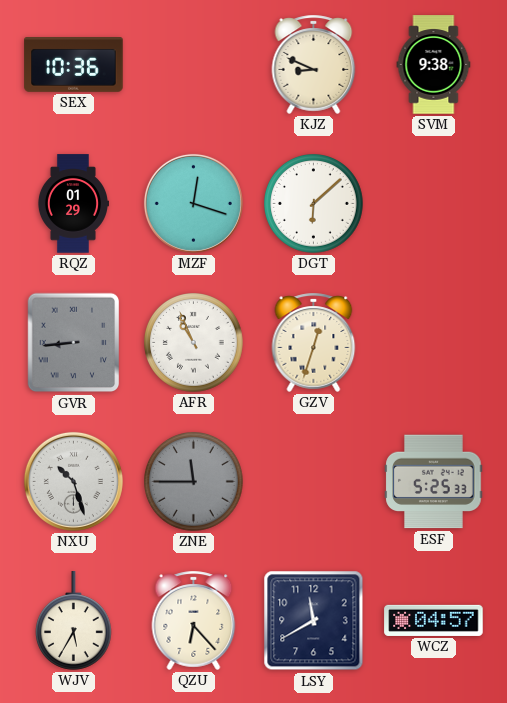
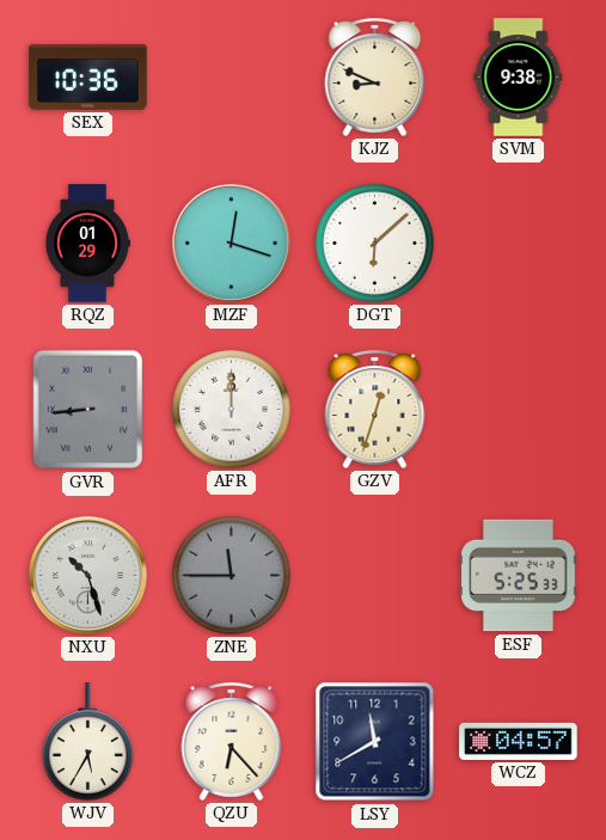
AFR: 10:56 -> 12:00 (232, 410)
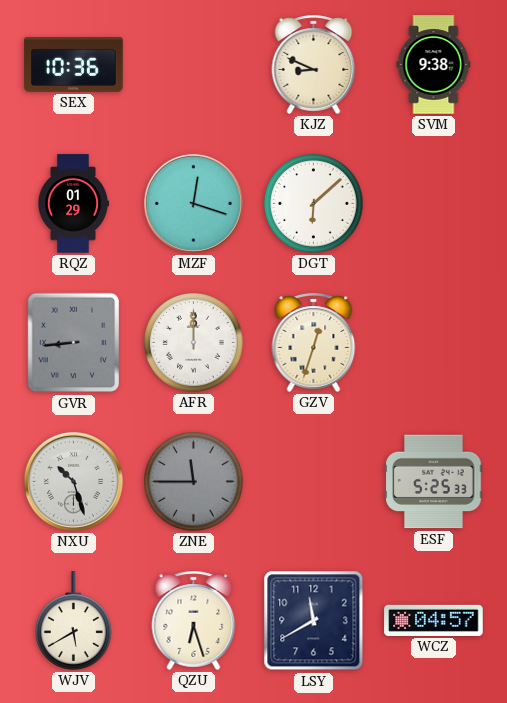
WJV: 5:35 -> 5:40 (73, 621)
QZU: 6:23 -> 6:27 (194, 620)
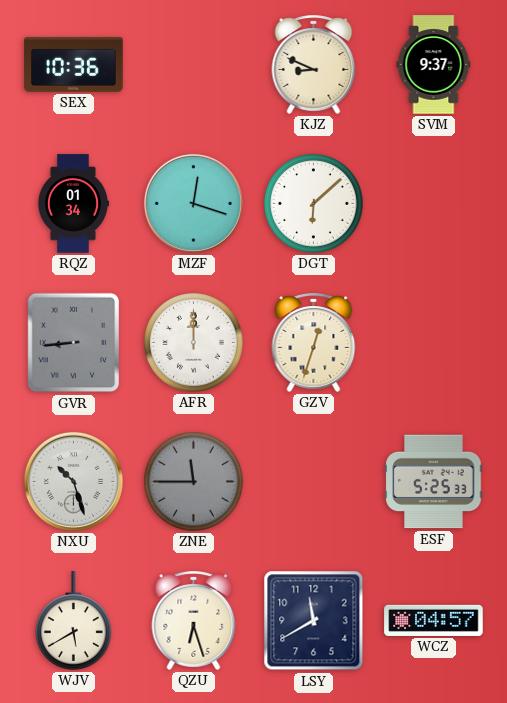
SVM: 9:38 -> 9:37 (434, 65)
RQZ: 01:29 -> 01:34 (72, 204)
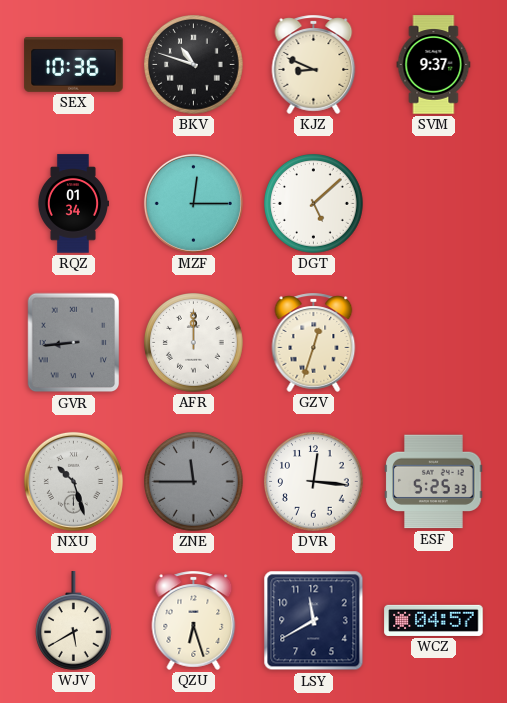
BKV: none -> 10:48 (194, 65)
MZF: 12:18 -> 12:15 (193, 203)
DGT: 6:08 -> 5:08 (314, 204)
DVR: none -> 12:16 (314, 482)
